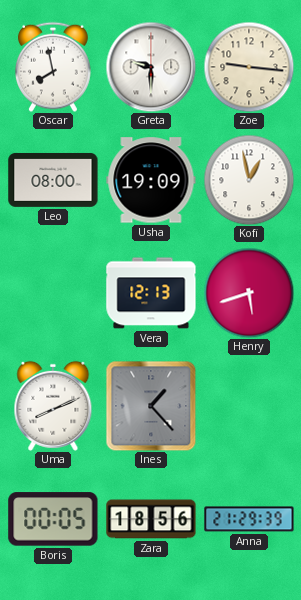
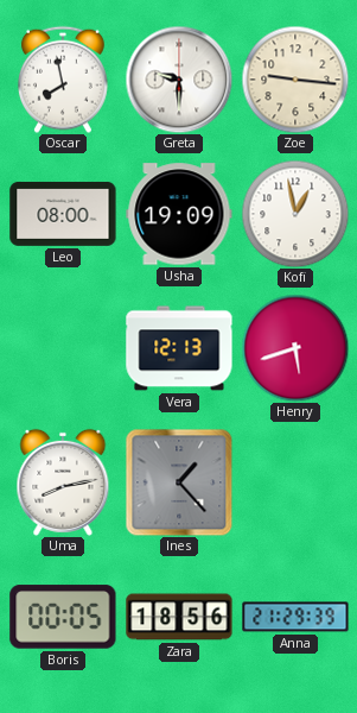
Uma: 8:11 -> 8:13 (63, 482)
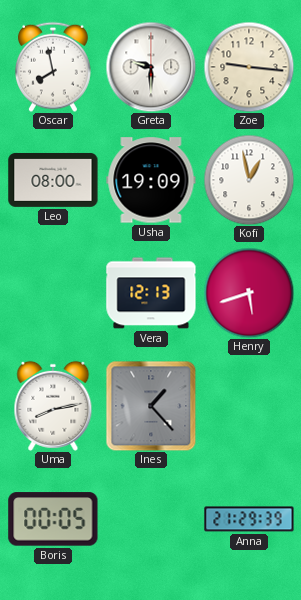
Zara: 18:56 -> none (179, 617)
